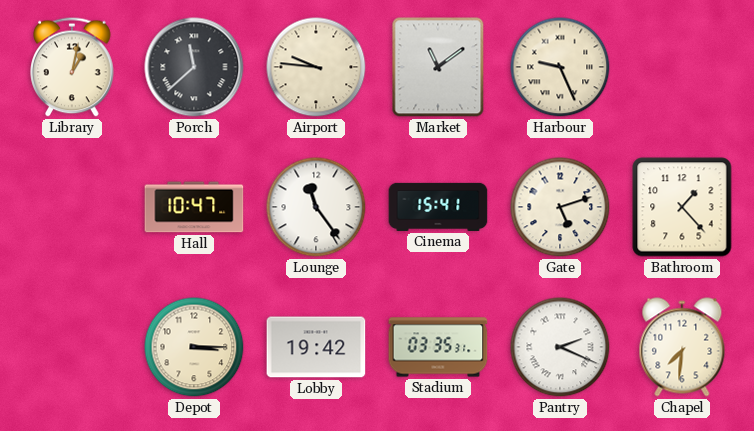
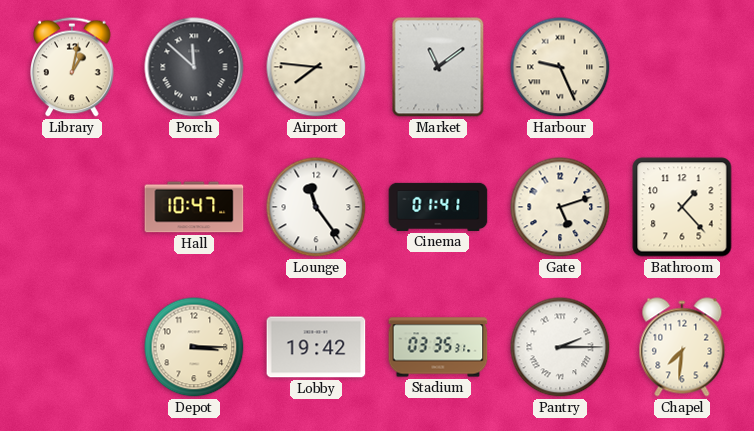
Porch: 11:38 -> 11:52 (194, 67)
Airport: 9:46 -> 7:46 (316, 67)
Cinema: 15:41 -> 01:41 (438, 207)
Pantry: 2:19 -> 2:15 (560, 347)
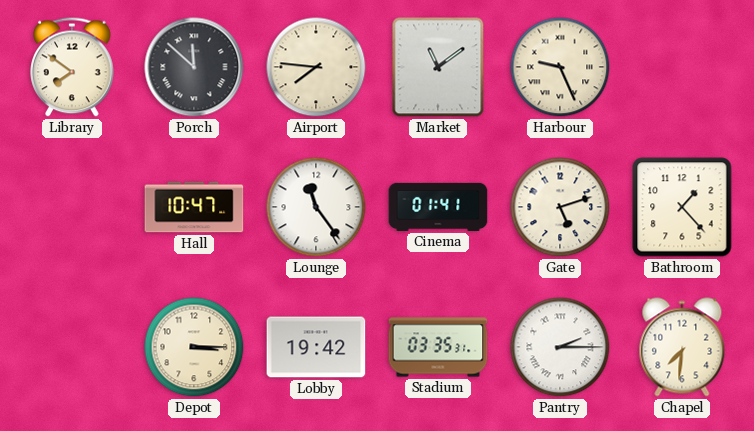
Library: 1:02 -> 7:51 (72, 67)
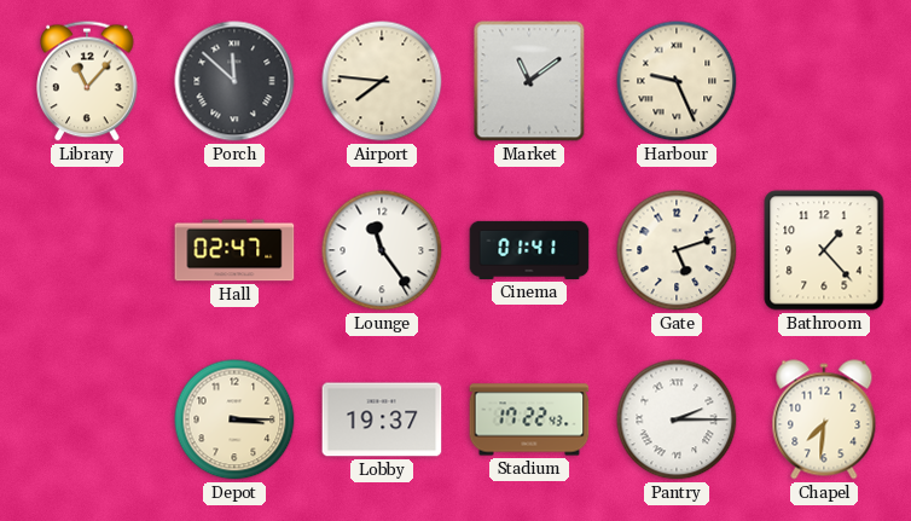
Library: 7:51 -> 11:07 (87, 81)
Hall: 10:47 -> 02:47 (234, 250)
Lobby: 19:42 -> 19:37 (382, 419)
Stadium: 03:35 -> 17:22 (529, 419)
